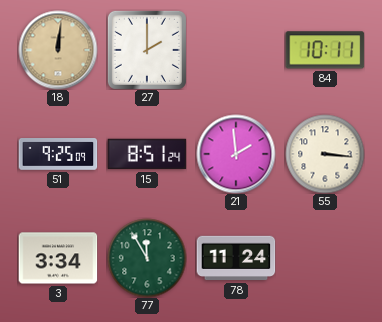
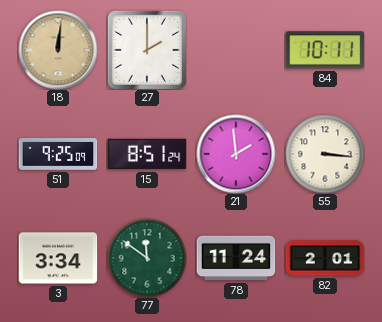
77: 11:55 -> 11:51 (147, 258)
82: none -> 2:01 (325, 258)
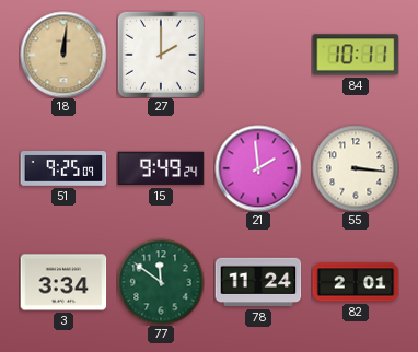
15: 8:51 -> 9:49 (161, 168)
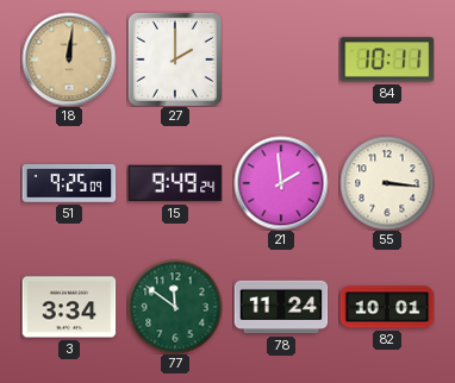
82: 2:01 -> 10:01 (387, 307)
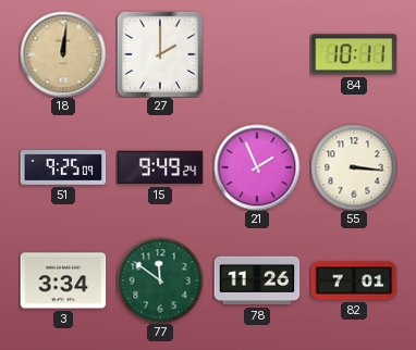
21: 1:59 -> 1:56 (257, 167)
78: 11:24 -> 11:26 (257, 280)
82: 10:01 -> 7:01 (354, 280)
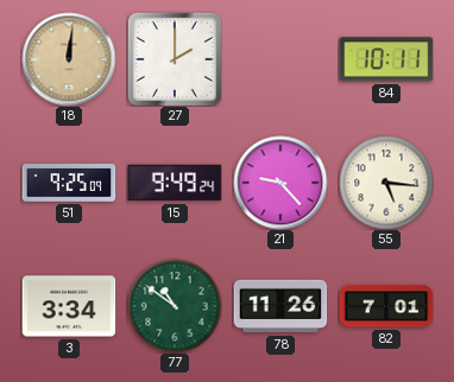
21: 1:56 -> 9:23 (280, 183)
55: 3:16 -> 5:16 (386, 183)
77: 11:51 -> 10:51 (175, 306)
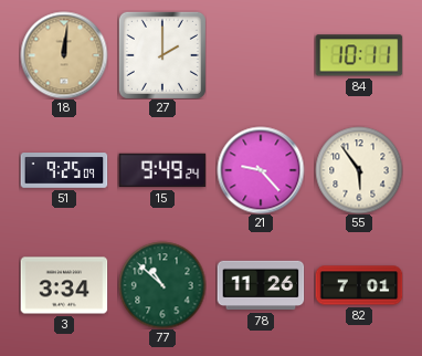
55: 5:16 -> 5:54 (359, 170)
77: 10:51 -> 10:52 (162, 285)
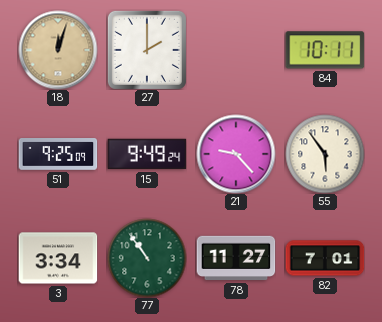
18: 12:01 -> 12:03 (58, 50)
77: 10:52 -> 10:54 (147, 258)
78: 11:26 -> 11:27 (236, 258)
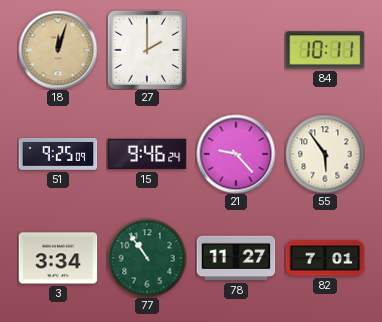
15: 9:49 -> 9:46 (147, 154)
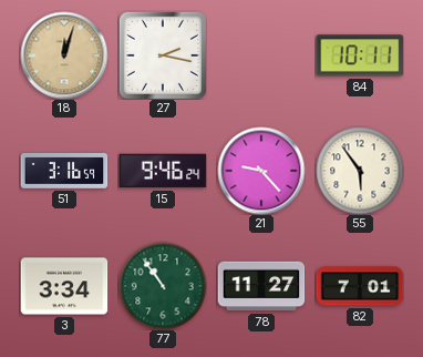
27: 2:00 -> 2:17 (163, 55)
51: 9:25 -> 3:16 (64, 172)
